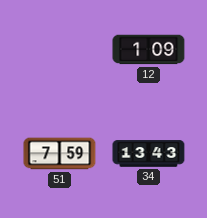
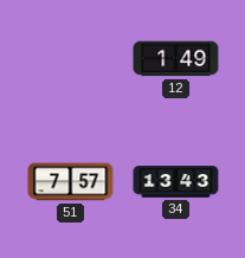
12: 1:09 -> 1:49 (176, 59)
51: 7:59 -> 7:57 (71, 182)
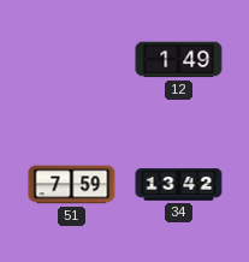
51: 7:57 -> 7:59 (72, 185)
34: 13:43 -> 13:42 (179, 185)
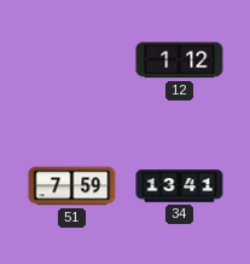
12: 1:49 -> 1:12 (180, 61)
34: 13:42 -> 13:41 (180, 186)
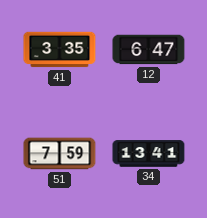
41: none -> 3:35 (60, 50)
12: 1:12 -> 6:47 (149, 50)
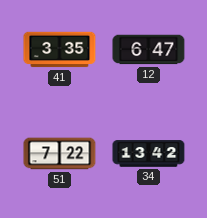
51: 7:59 -> 7:22 (60, 154)
34: 13:41 -> 13:42 (149, 154)
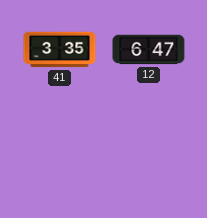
51: 7:22 -> none (60, 154)
34: 13:42 -> none (149, 154)
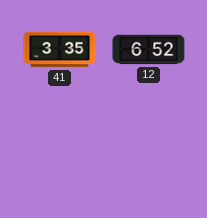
12: 6:47 -> 6:52 (149, 50)
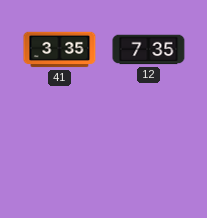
12: 6:52 -> 7:35 (149, 50)
